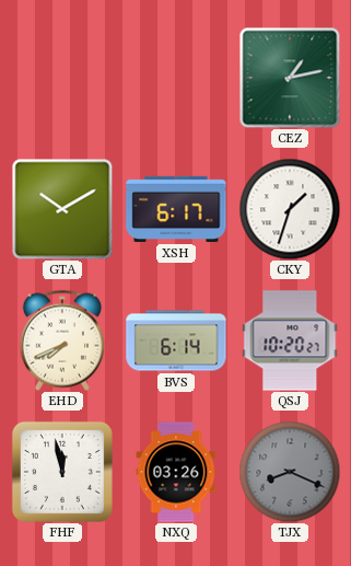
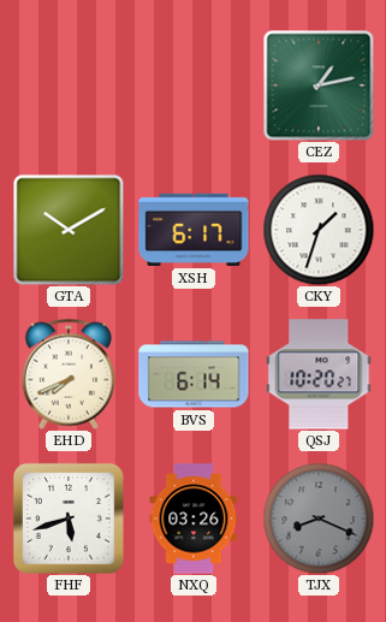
FHF: 11:58 -> 5:42 (69, 519)
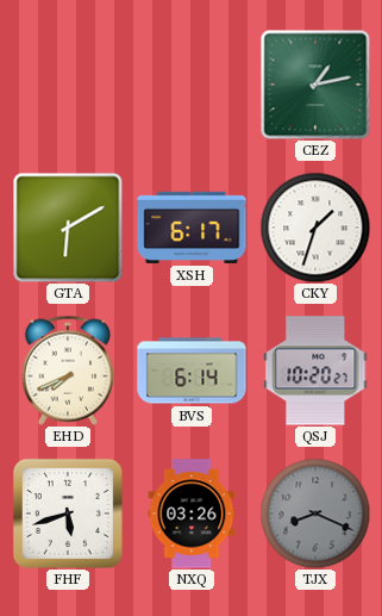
GTA: 10:10 -> 6:10 (68, 228)
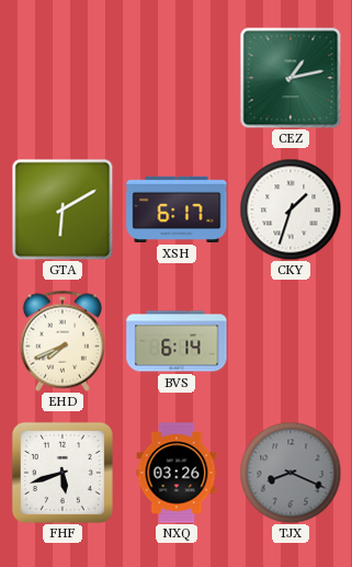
QSJ: 10:20 -> none (315, 371)
